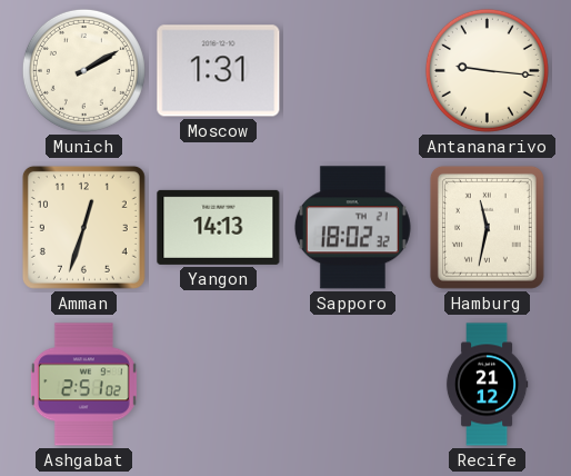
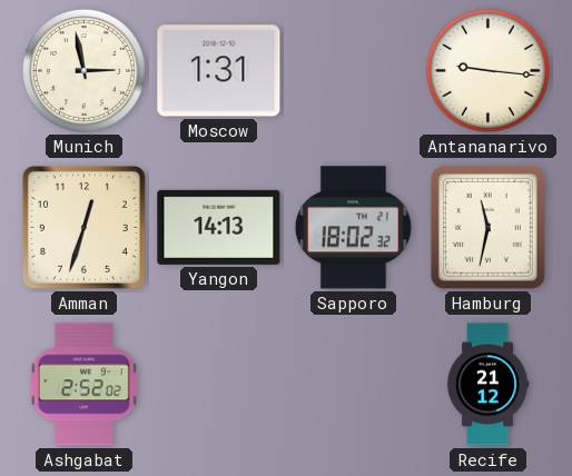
Munich: 2:10 -> 2:58 (83, 70)
Ashgabat: 2:51 -> 2:52 (83, 385)
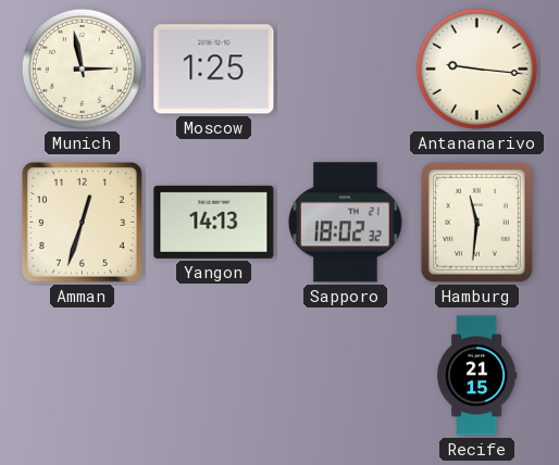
Moscow: 1:31 -> 1:25 (214, 70)
Hamburg: 11:32 -> 11:31 (476, 222)
Ashgabat: 2:52 -> none (83, 385)
Recife: 21:12 -> 21:15 (476, 376)
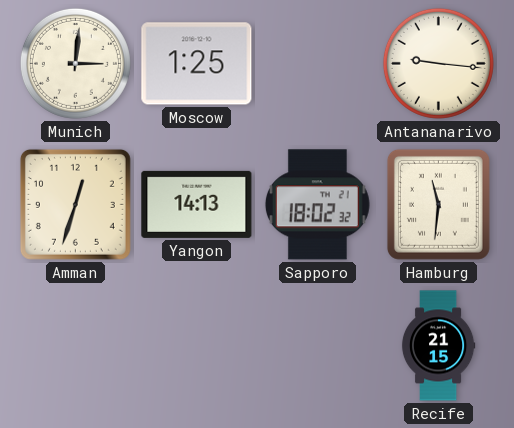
Munich: 2:58 -> 3:01 (75, 63)
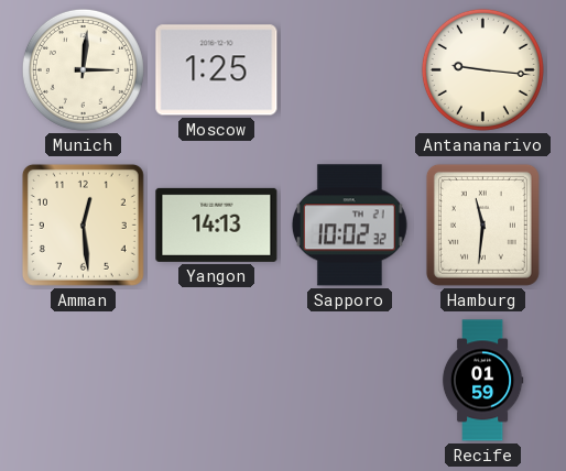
Amman: 12:33 -> 12:29 (83, 224)
Sapporo: 18:02 -> 10:02 (349, 226)
Recife: 21:15 -> 01:59 (482, 381)
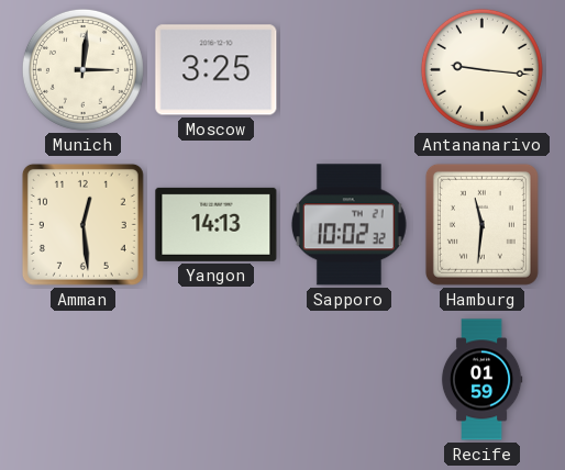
Moscow: 1:25 -> 3:25 (217, 70)
